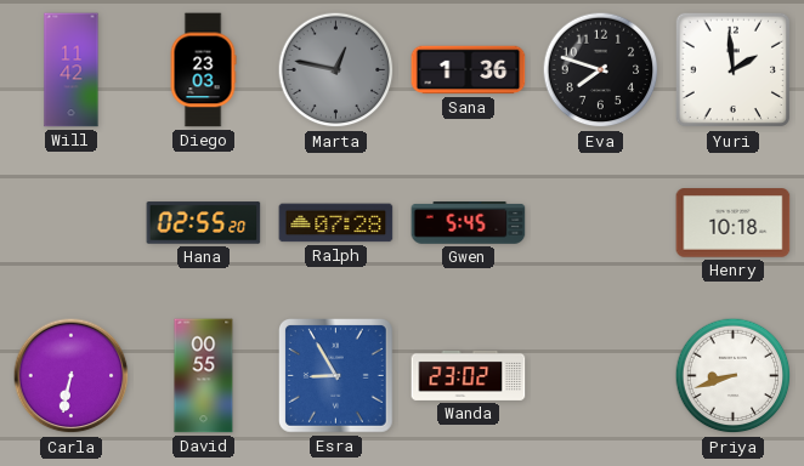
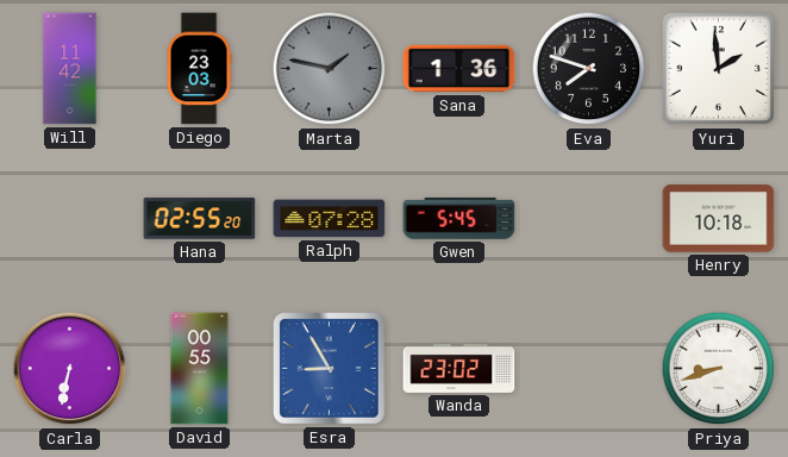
Marta: 12:47 -> 1:47 (330, 69)
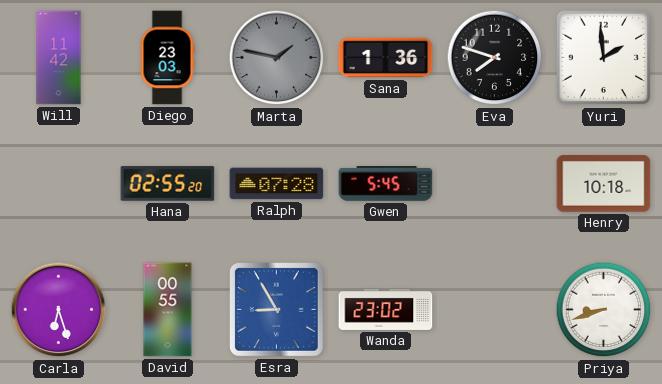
Carla: 6:32 -> 6:27 (59, 310)
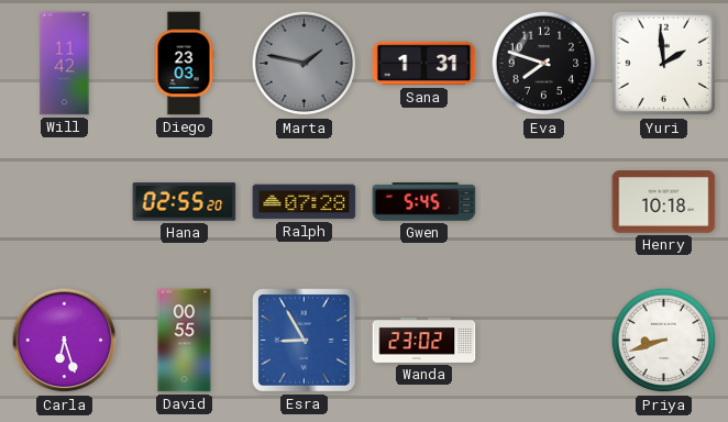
Sana: 1:36 -> 1:31 (424, 64)
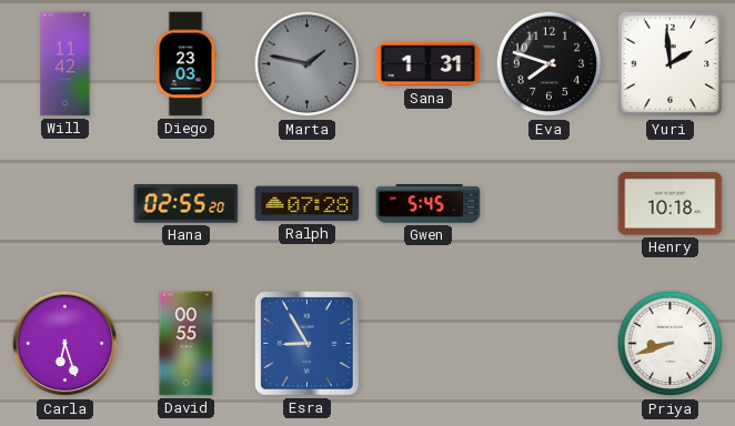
Wanda: 23:02 -> none (424, 340)
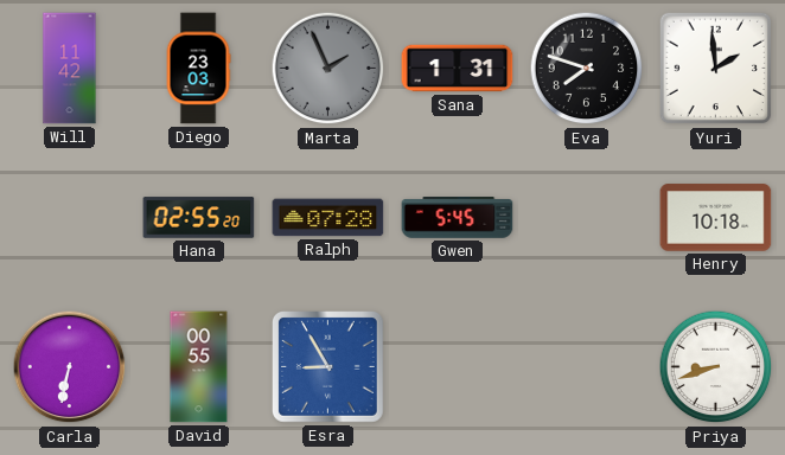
Marta: 1:47 -> 1:56 (328, 69)
Carla: 6:27 -> 6:32 (70, 367)
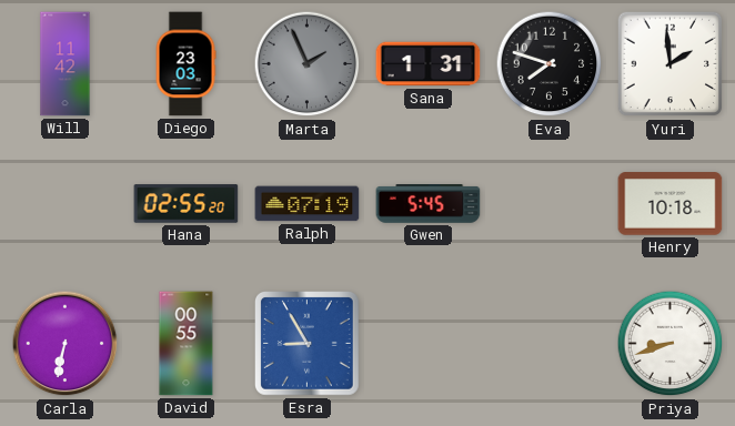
Ralph: 07:28 -> 07:19 (308, 204)
